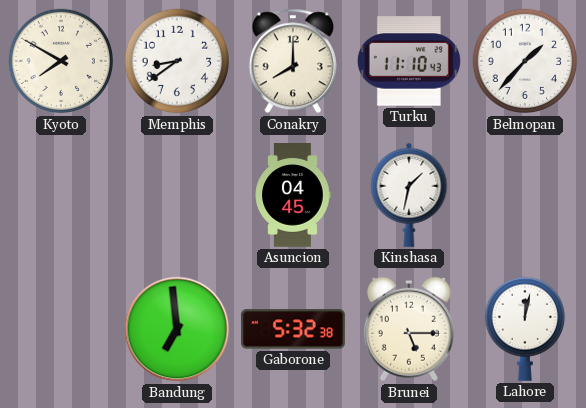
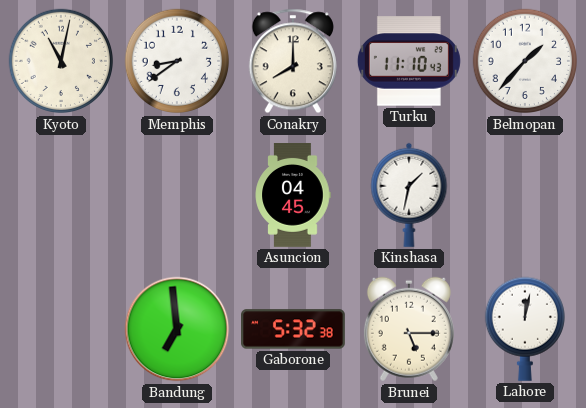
Kyoto: 7:50 -> 11:02 (61, 61)
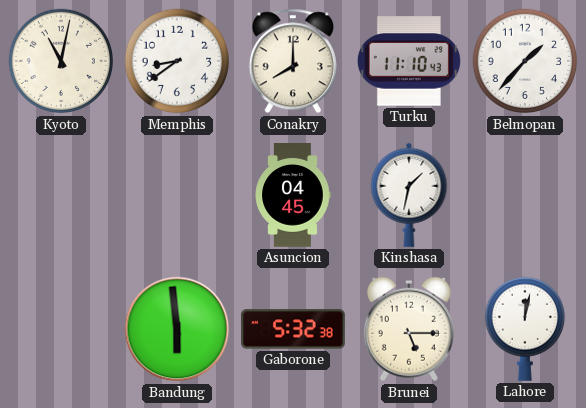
Bandung: 6:59 -> 5:59 (177, 329)
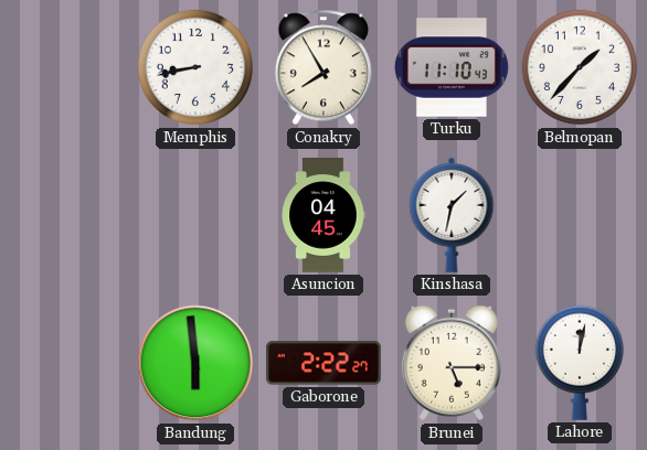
Kyoto: 11:02 -> none (61, 61)
Memphis: 8:39 -> 8:43 (195, 67)
Conakry: 8:00 -> 7:55 (324, 67)
Gaborone: 5:32 -> 2:22 (325, 363)
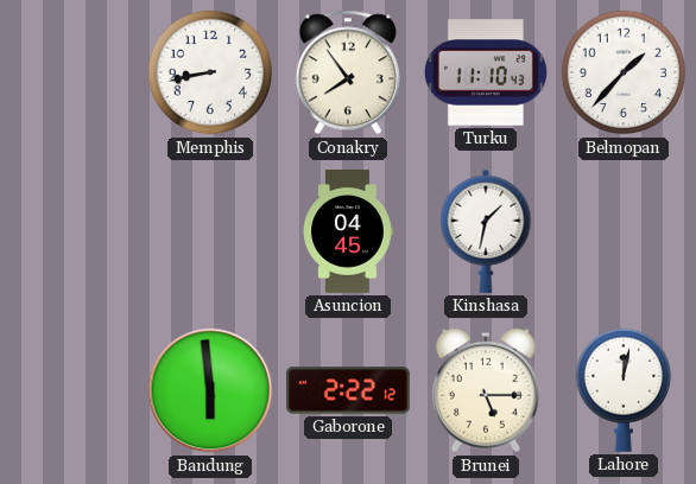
Conakry: 7:55 -> 7:54 (348, 72)
Gaborone: 2:22:27 -> 2:22:12 (349, 390)
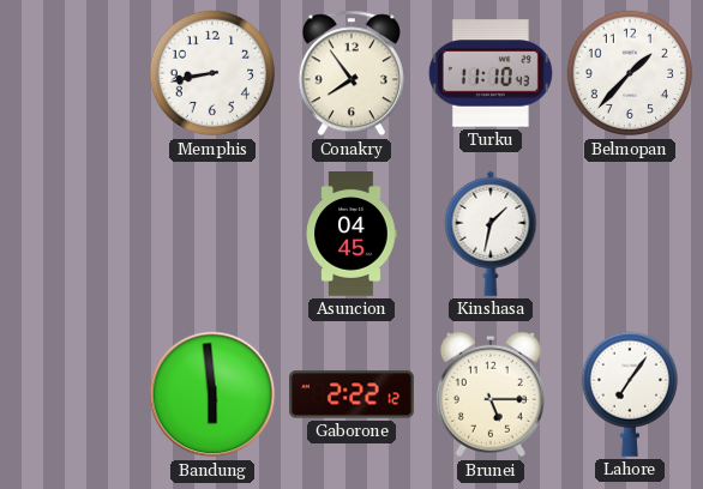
Lahore: 12:02 -> 7:06 (629, 394)
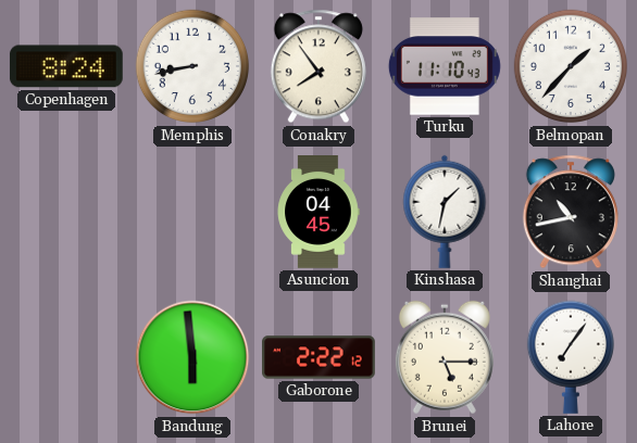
Copenhagen: none -> 8:24 (66, 66)
Shanghai: none -> 10:43 (571, 212)
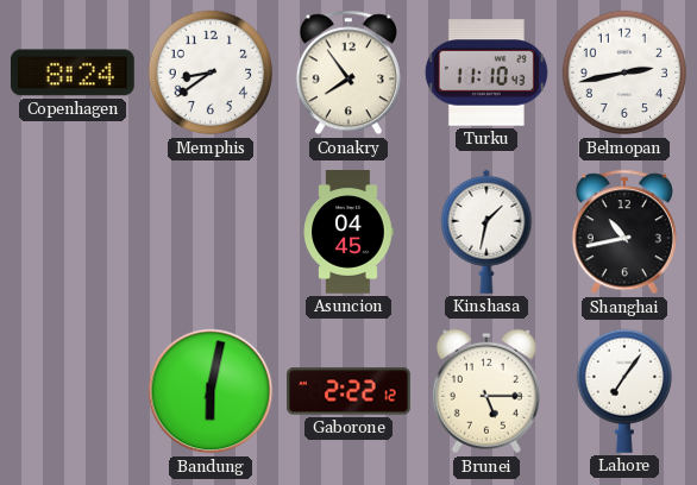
Memphis: 8:43 -> 8:39 (211, 73)
Belmopan: 1:37 -> 2:43 (624, 73)
Bandung: 5:59 -> 6:02 (211, 391)
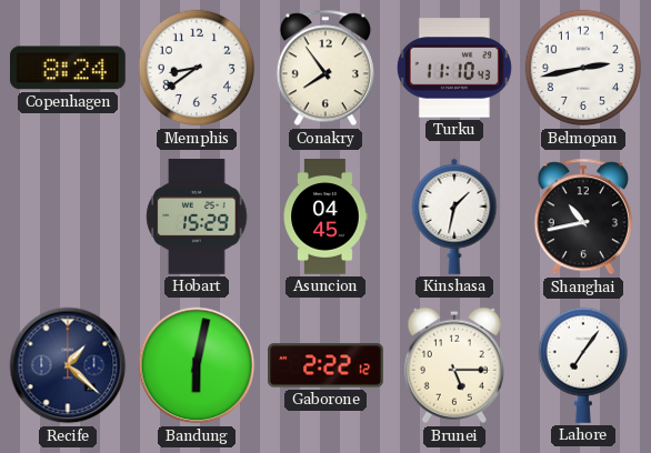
Hobart: none -> 15:29 (197, 218)
Recife: none -> 1:22 (68, 365)
